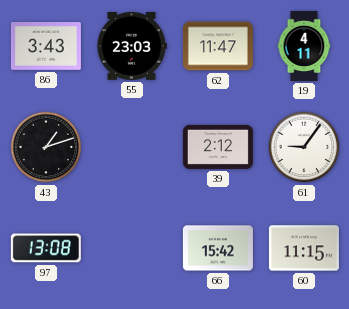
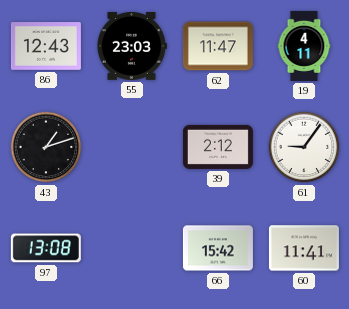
86: 3:43 -> 12:43 (46, 46)
60: 11:15 -> 11:41 (304, 248)
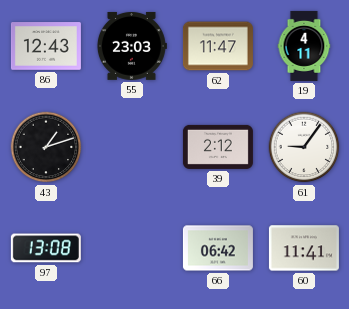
66: 15:42 -> 06:42 (218, 248)
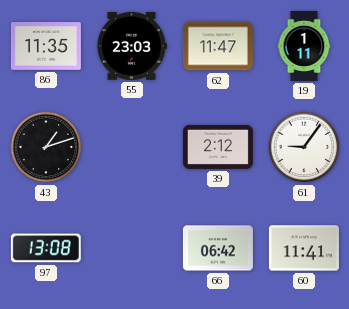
86: 12:43 -> 11:35 (46, 46)
19: 4:11 -> 1:11 (304, 46)
